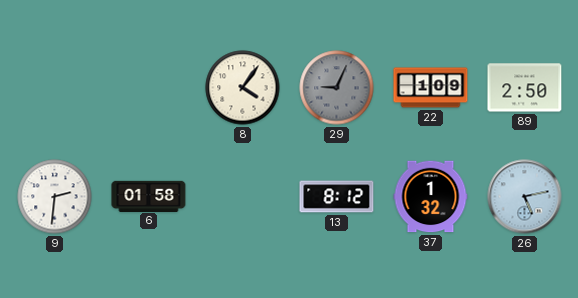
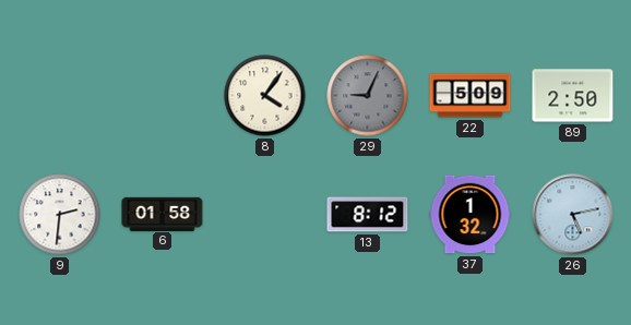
22: 1:09 -> 5:09 (471, 96)
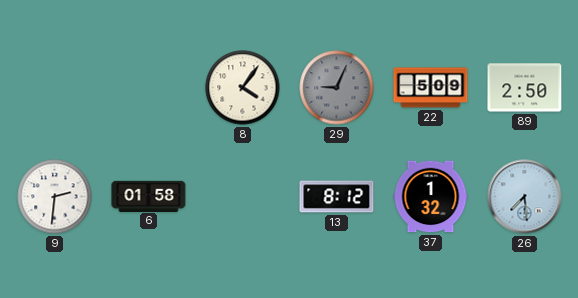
26: 5:13 -> 7:29 (525, 197)
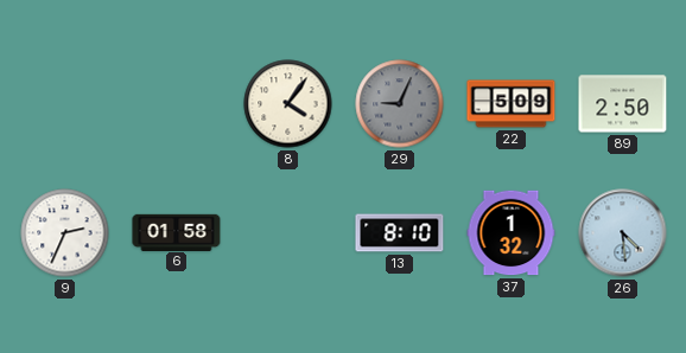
9: 2:31 -> 2:34 (65, 233)
13: 8:12 -> 8:10 (400, 233)
26: 7:29 -> 4:29 (623, 233)
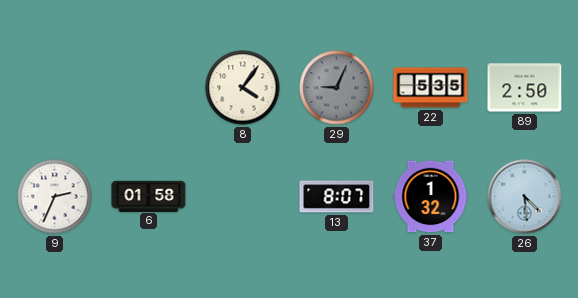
22: 5:09 -> 5:35 (431, 88)
13: 8:10 -> 8:07 (337, 197)
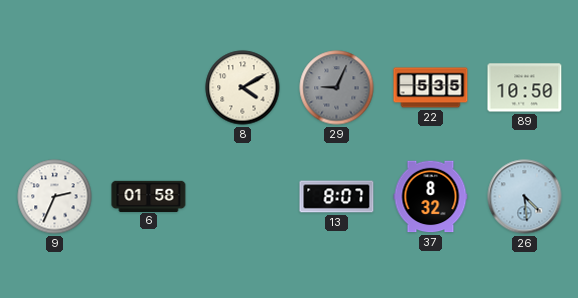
8: 4:06 -> 4:10 (243, 88)
89: 2:50 -> 10:50 (525, 88)
37: 1:32 -> 8:32 (431, 197)
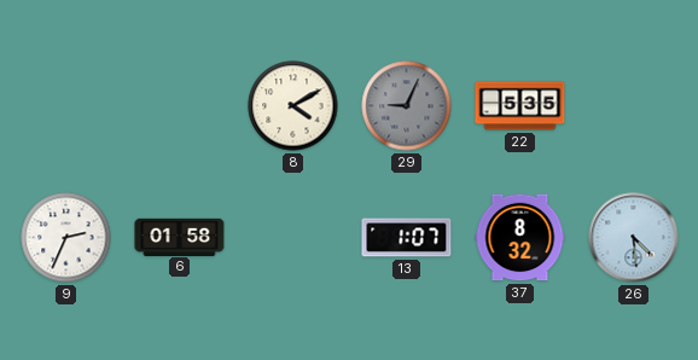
89: 10:50 -> none (525, 88)
13: 8:07 -> 1:07 (407, 238)
